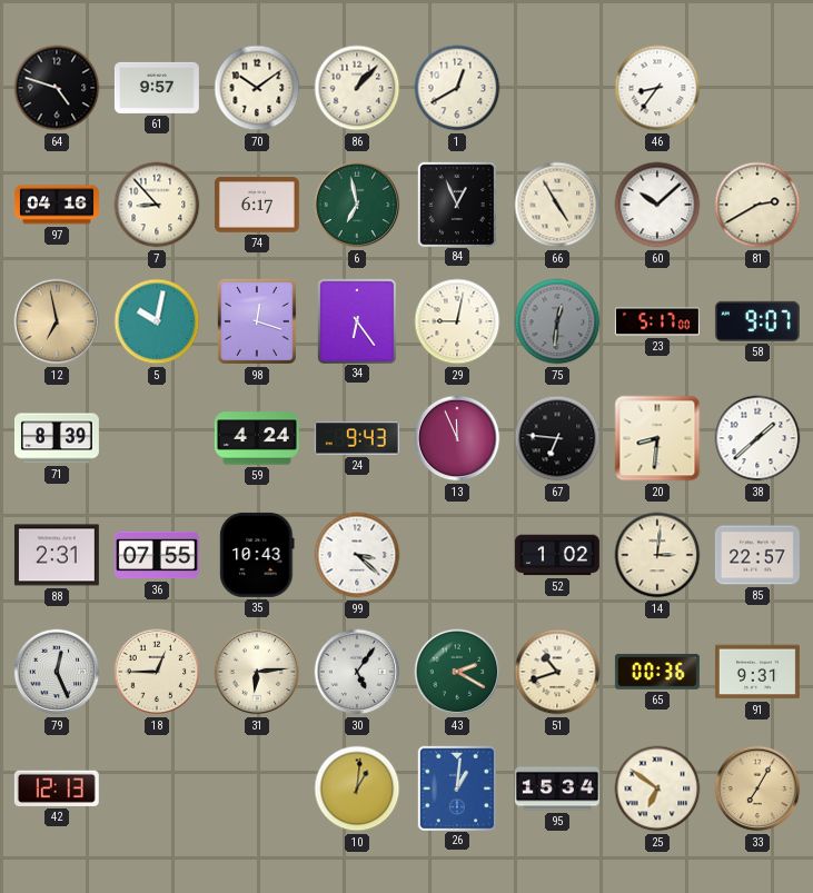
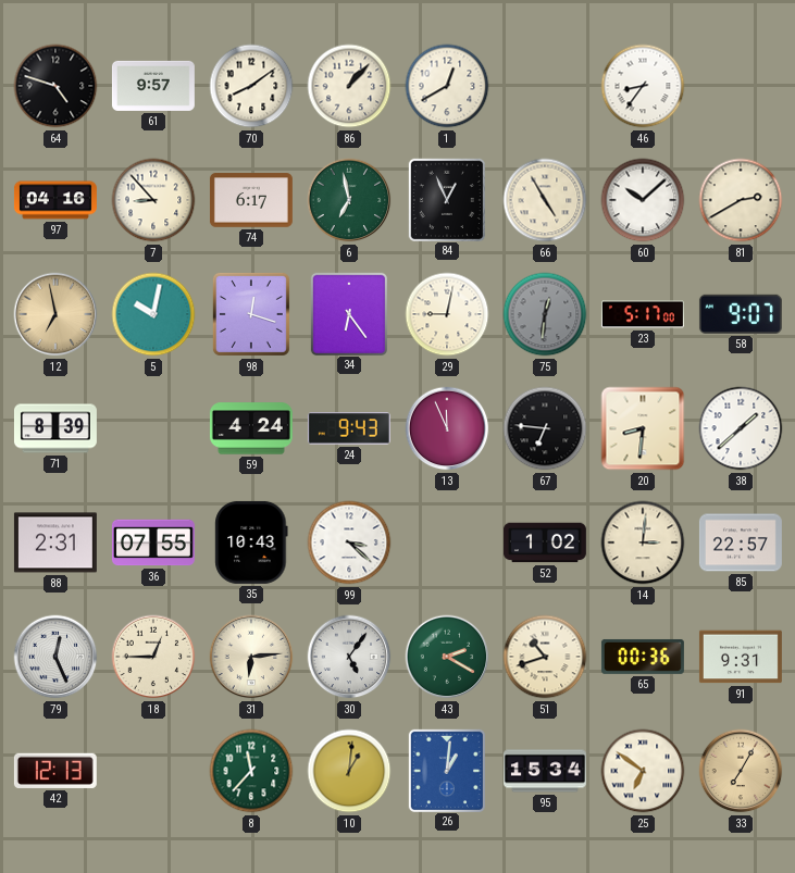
70: 10:09 -> 8:09 (251, 86)
8: none -> 11:37 (251, 771)
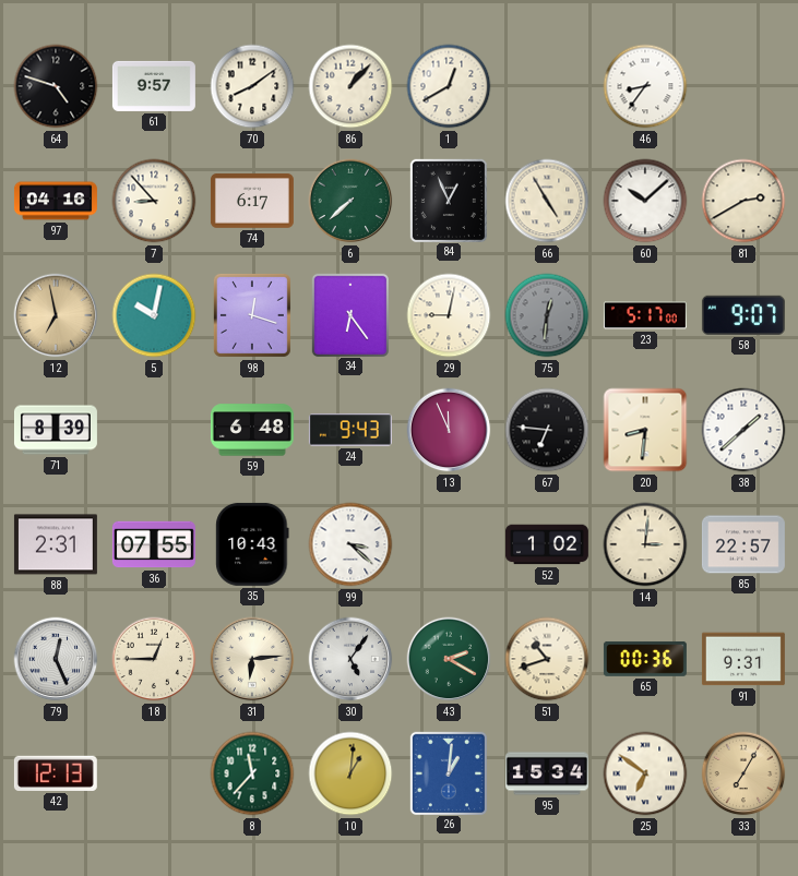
6: 6:58 -> 7:38 (350, 201)
59: 4:24 -> 6:48 (252, 430)
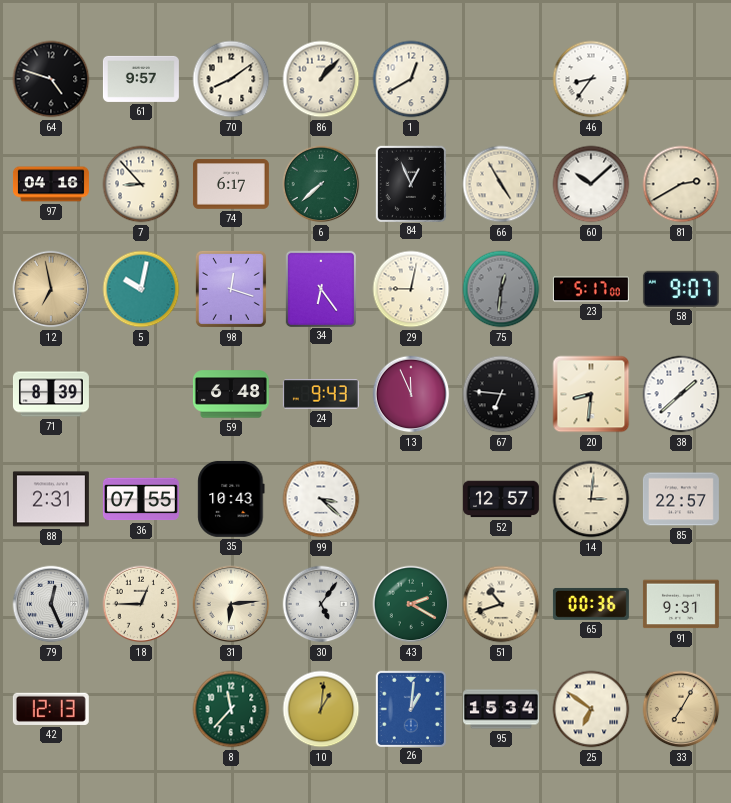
52: 1:02 -> 12:57 (501, 499)
